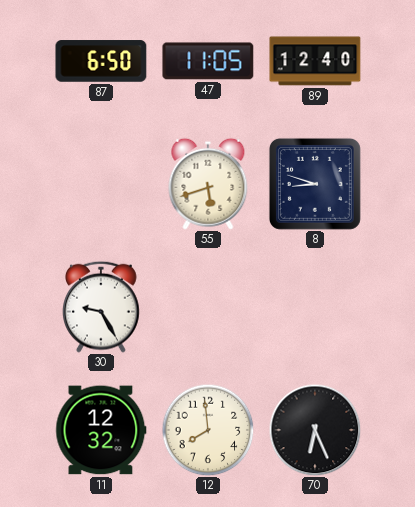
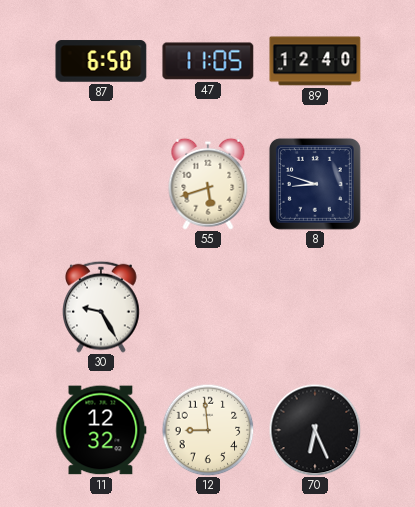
12: 7:59 -> 8:59 (208, 430)
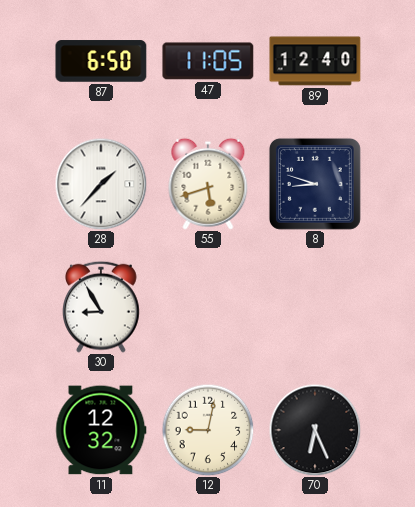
28: none -> 1:37 (101, 184)
30: 9:25 -> 8:55 (102, 307)
12: 8:59 -> 9:02 (208, 430)
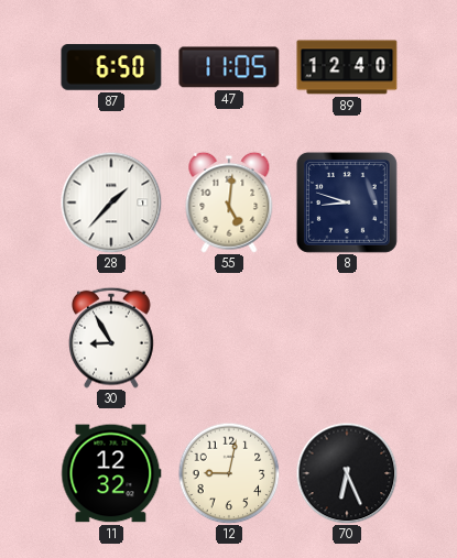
55: 5:42 -> 5:01 (229, 203)
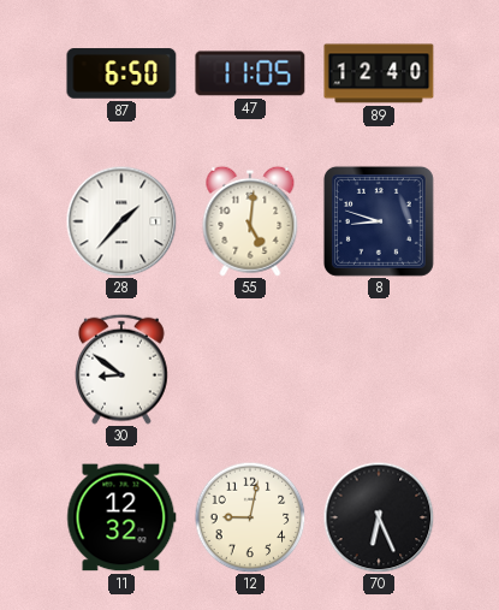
30: 8:55 -> 8:51 (123, 369)
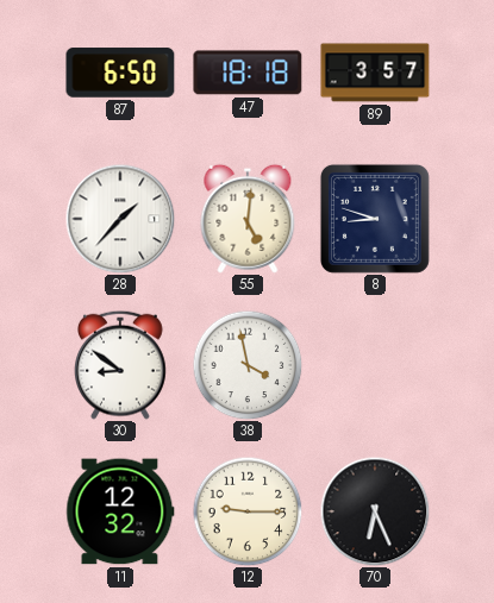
47: 11:05 -> 18:18 (248, 73)
89: 12:40 -> 3:57 (375, 73)
38: none -> 3:58 (248, 365)
12: 9:02 -> 9:15 (248, 511)
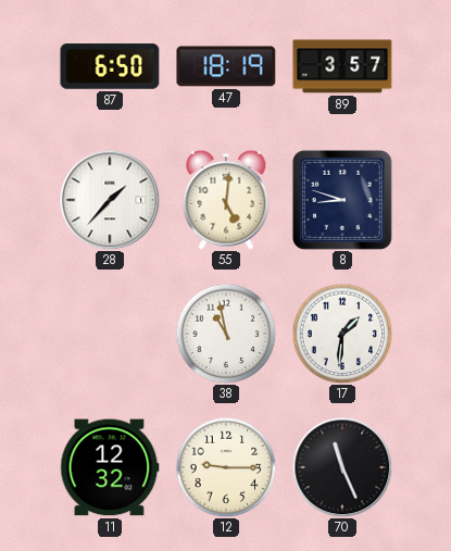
47: 18:18 -> 18:19 (226, 66)
30: 8:51 -> none (121, 365)
38: 3:58 -> 10:58 (226, 334)
17: none -> 1:31 (342, 334)
70: 6:26 -> 11:26 (342, 467)
